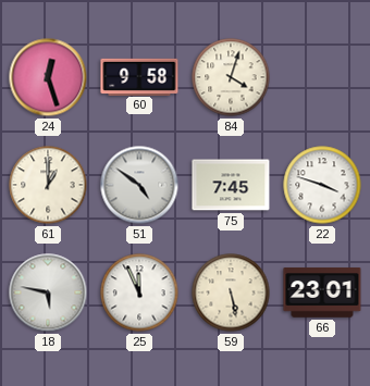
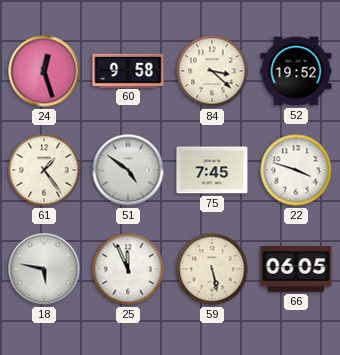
84: 4:03 -> 3:22 (212, 71)
52: none -> 19:52 (296, 71)
61: 1:00 -> 1:24 (44, 170)
66: 23:01 -> 06:05 (296, 269)
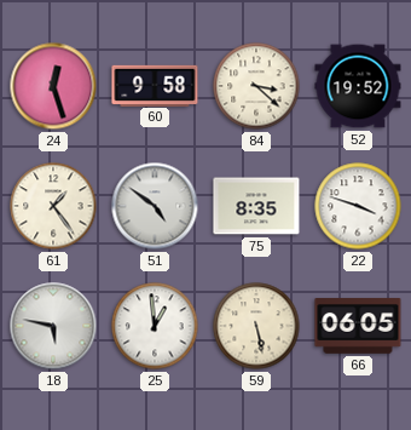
75: 7:45 -> 8:35 (256, 206)
25: 11:56 -> 12:59 (155, 326)
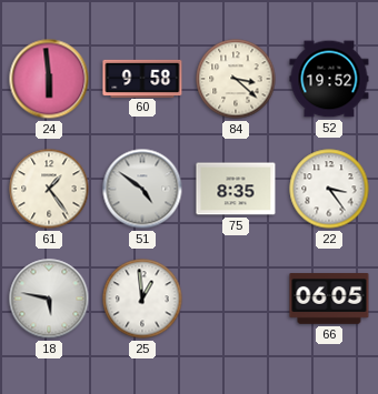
24: 12:27 -> 5:59 (49, 79)
22: 3:48 -> 3:24 (329, 189)
59: 5:28 -> none (256, 326)
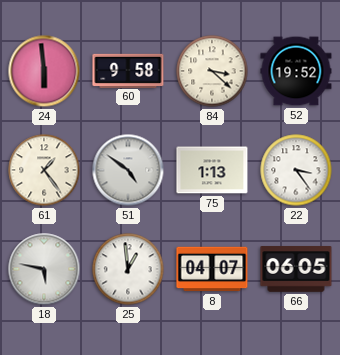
75: 8:35 -> 1:13 (212, 170)
8: none -> 04:07 (212, 269)
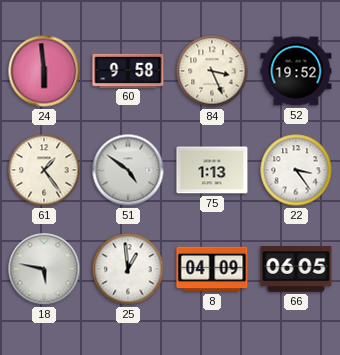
84: 3:22 -> 3:26 (212, 71)
8: 04:07 -> 04:09 (212, 269)
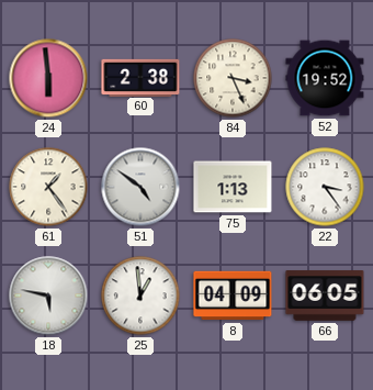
60: 9:58 -> 2:38 (140, 77)
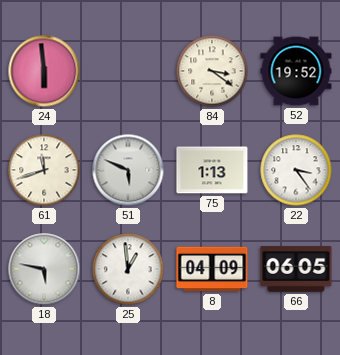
60: 2:38 -> none (140, 77)
84: 3:26 -> 3:21 (212, 71)
61: 1:24 -> 11:42 (44, 170)
51: 4:51 -> 5:49 (128, 170)
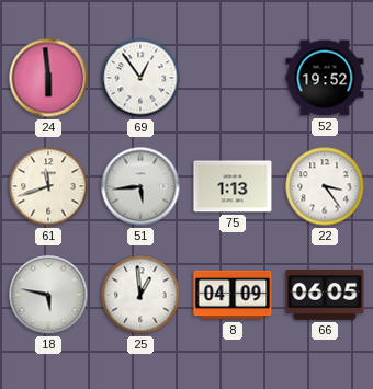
69: none -> 12:54 (140, 78)
84: 3:21 -> none (212, 71)
51: 5:49 -> 5:44 (140, 186)
